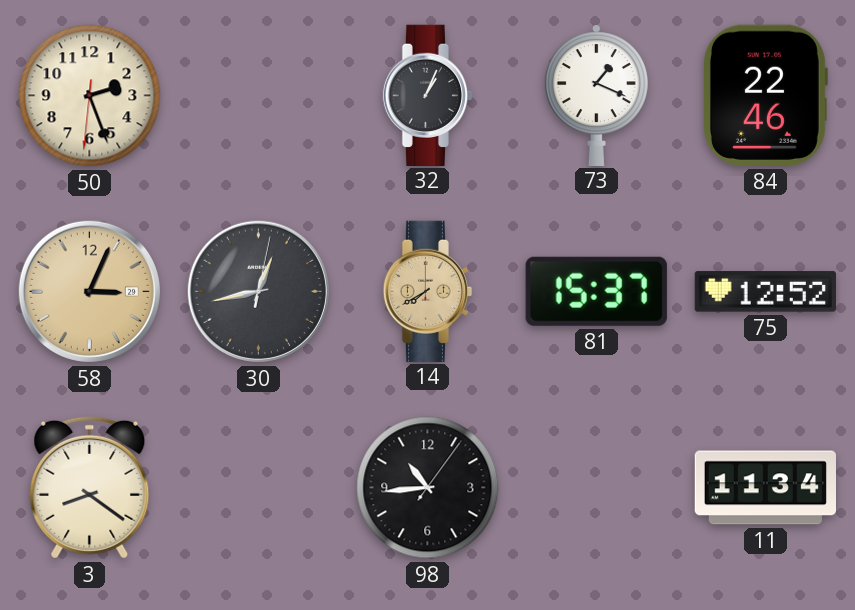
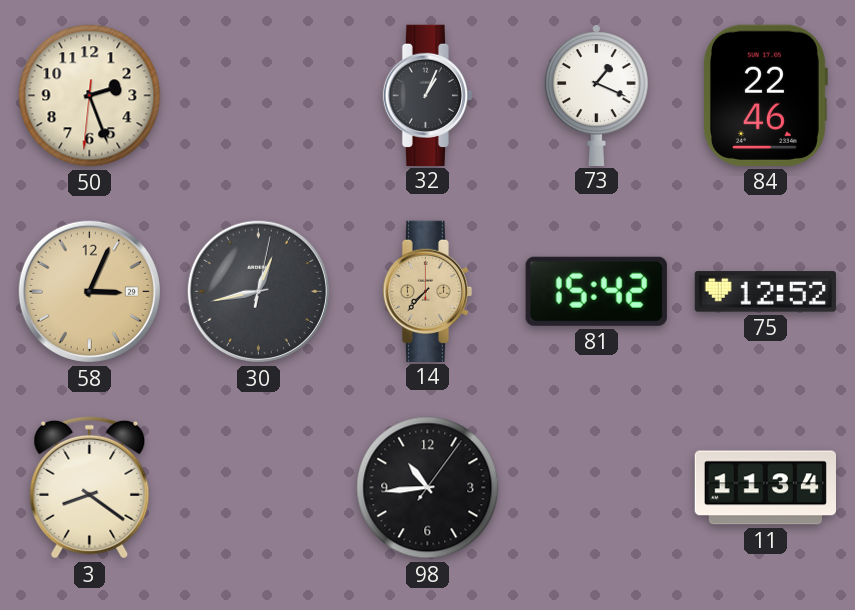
14: 7:40 -> 7:37 (428, 291)
81: 15:37 -> 15:42 (596, 291)
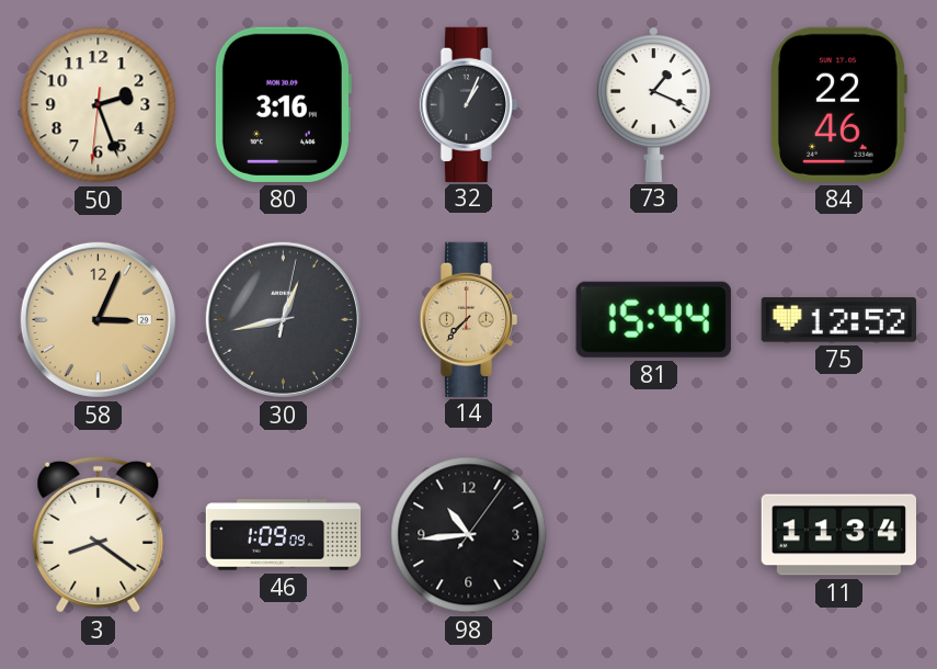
80: none -> 3:16 (283, 104)
81: 15:42 -> 15:44 (653, 319)
46: none -> 1:09 (284, 535)
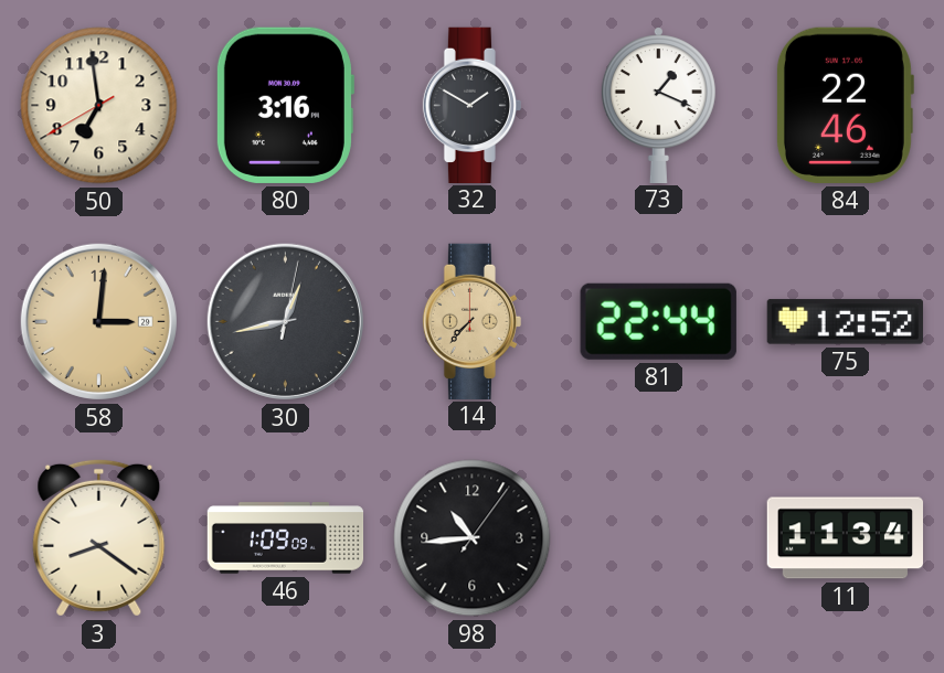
50: 2:26 -> 6:58 (99, 106)
32: 1:04 -> 1:50 (473, 105)
58: 3:04 -> 3:01 (98, 321)
81: 15:44 -> 22:44 (658, 321)
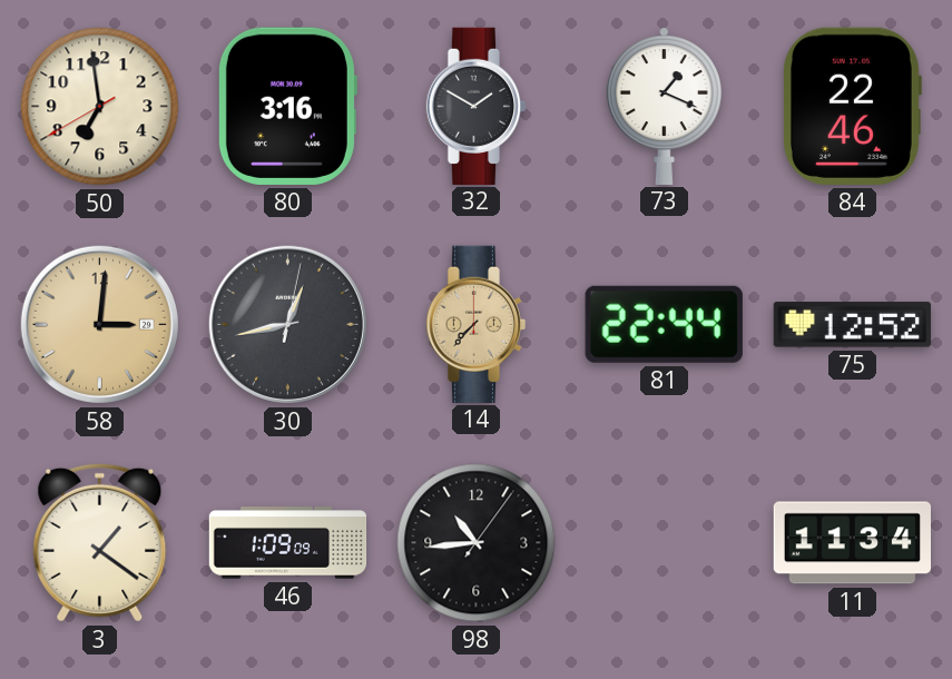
3: 8:21 -> 1:21 (100, 542)
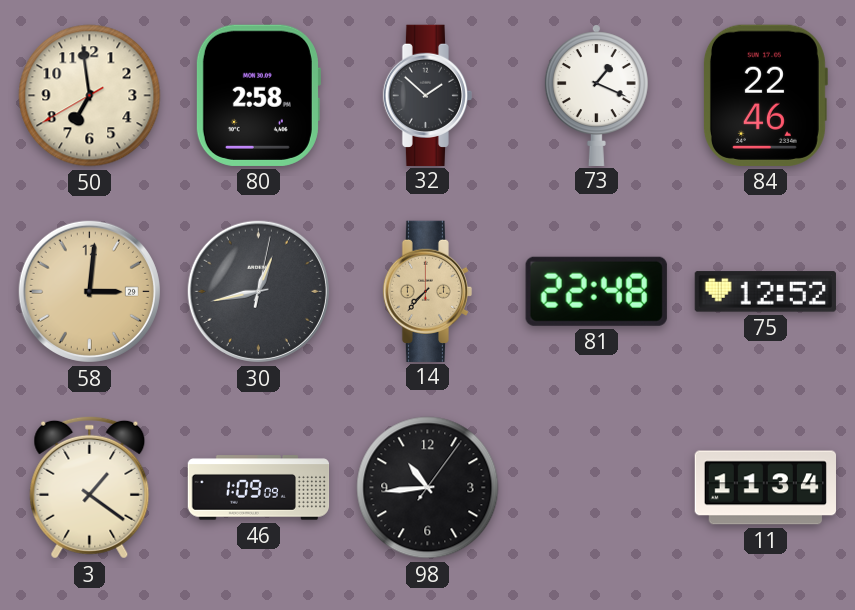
80: 3:16 -> 2:58 (258, 95)
32: 1:50 -> 1:52 (428, 95)
81: 22:44 -> 22:48 (596, 291)
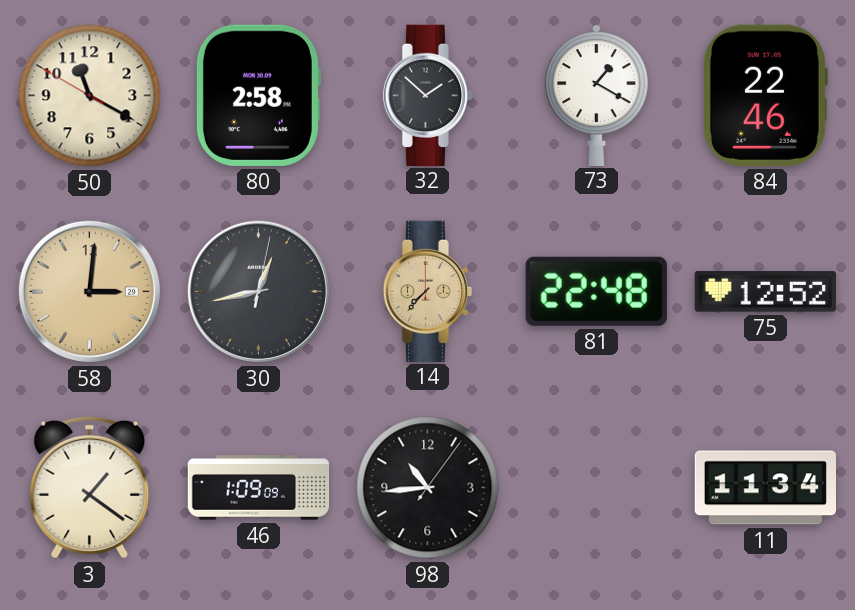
50: 6:58 -> 11:19 (90, 96)
73: 1:19 -> 1:20 (596, 95)
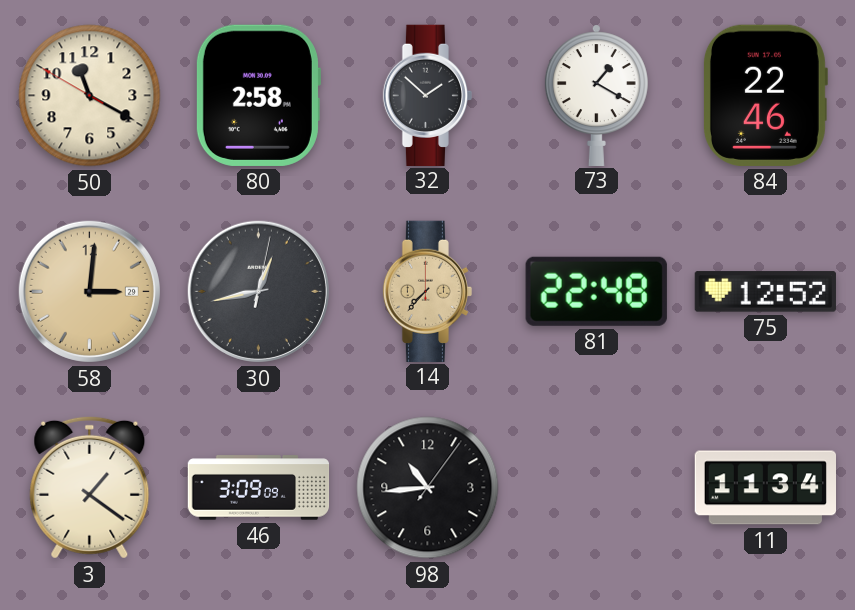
46: 1:09 -> 3:09 (259, 488)
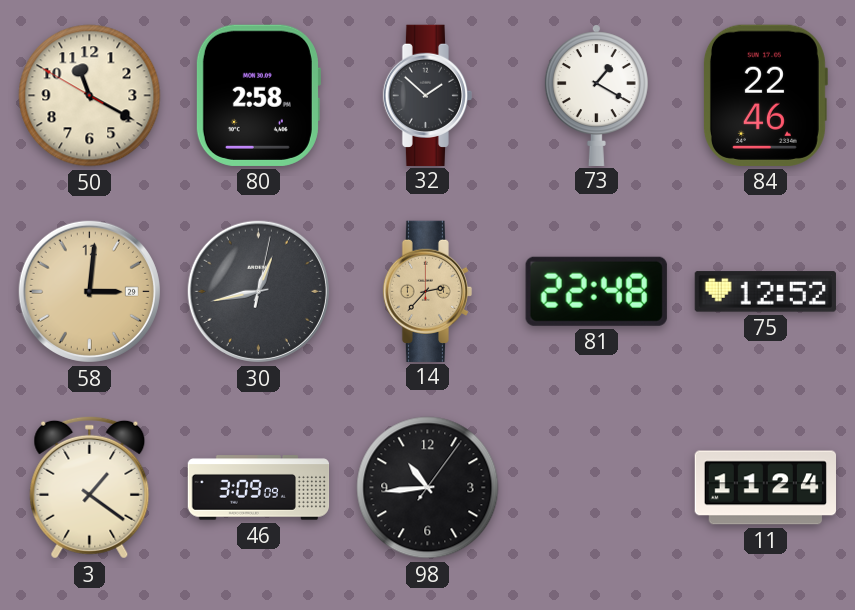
14: 7:37 -> 2:37 (428, 291)
11: 11:34 -> 11:24 (765, 488)
